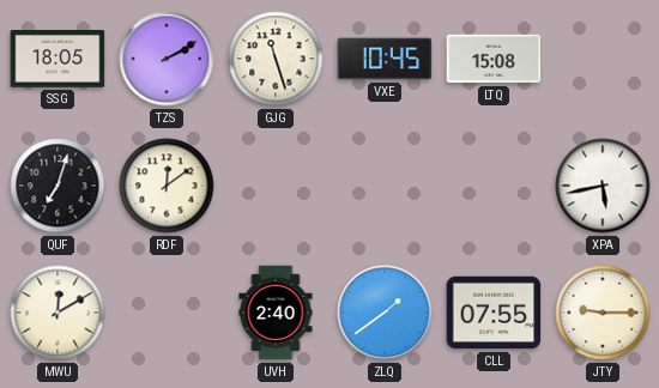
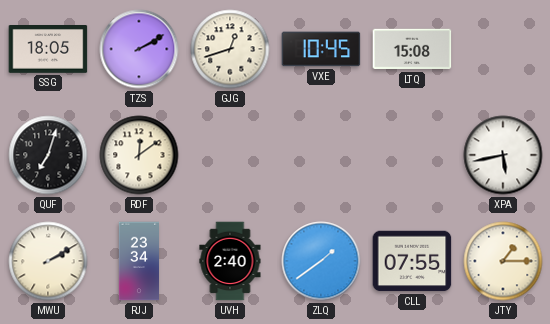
GJG: 11:27 -> 12:42 (230, 49)
MWU: 12:10 -> 2:10 (48, 261)
RJJ: none -> 23:34 (138, 261)
JTY: 9:15 -> 1:15 (503, 261)
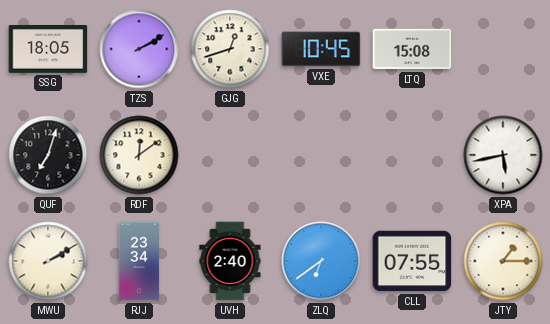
ZLQ: 1:39 -> 6:39 (321, 261)
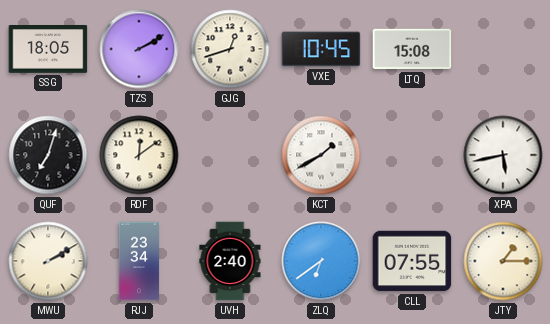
KCT: none -> 1:40 (321, 155)
